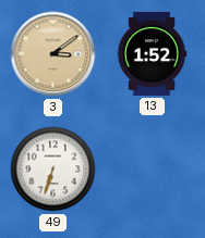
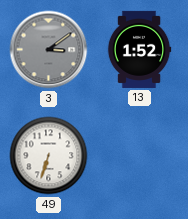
3 dial: champagne -> grey (49, 50)
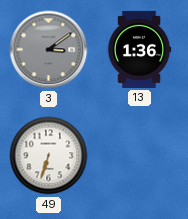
13: 1:52 -> 1:36 (139, 49)
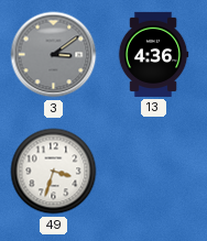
13: 1:36 -> 4:36 (153, 54)
49: 6:33 -> 3:33 (54, 172)
